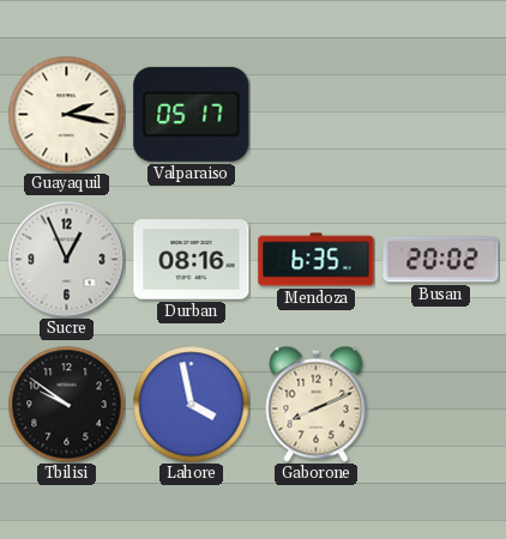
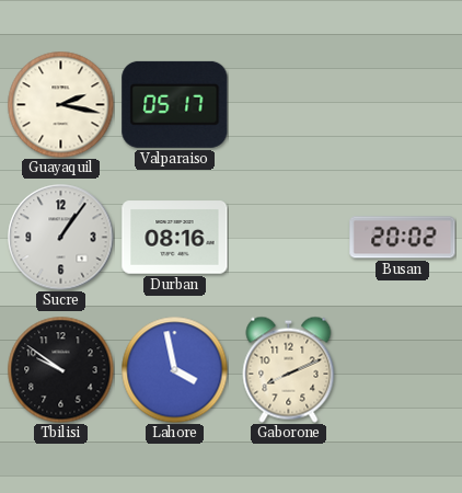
Sucre: 12:56 -> 1:06 (61, 238)
Mendoza: 6:35 -> none (317, 260)
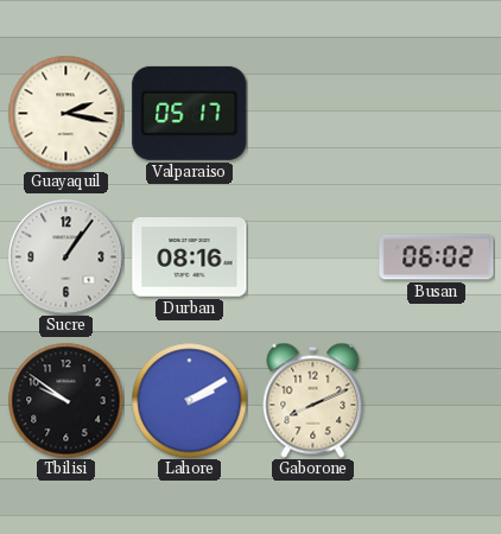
Busan: 20:02 -> 06:02 (437, 258)
Lahore: 3:58 -> 2:10 (189, 400)
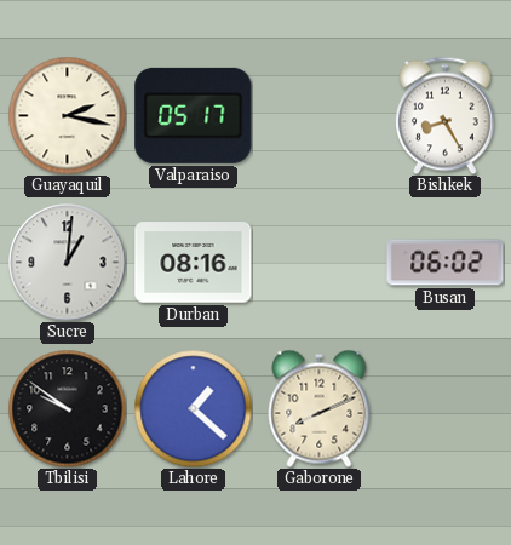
Bishkek: none -> 8:25 (446, 115)
Sucre: 1:06 -> 1:01 (68, 263)
Lahore: 2:10 -> 1:22 (193, 408)
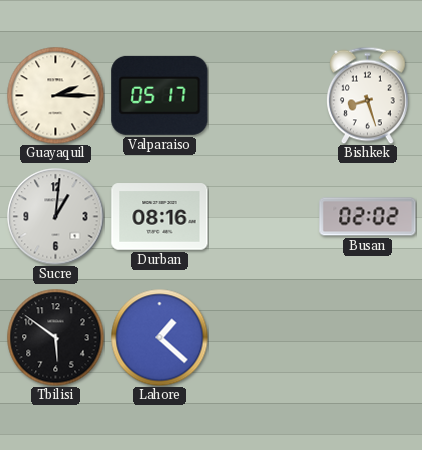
Guayaquil: 2:17 -> 2:15 (55, 95)
Bishkek: 8:25 -> 8:27 (368, 95)
Busan: 06:02 -> 02:02 (368, 217)
Tbilisi: 9:51 -> 5:51 (55, 337)
Gaborone: 8:11 -> none (320, 408)
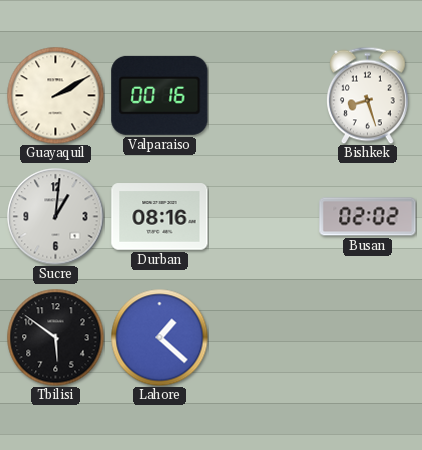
Guayaquil: 2:15 -> 2:10 (55, 95)
Valparaiso: 05:17 -> 00:16 (160, 95)
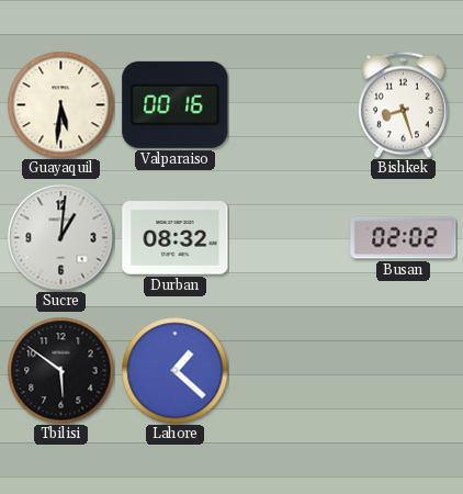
Guayaquil: 2:10 -> 5:31 (60, 104)
Durban: 08:16 -> 08:32 (176, 238)
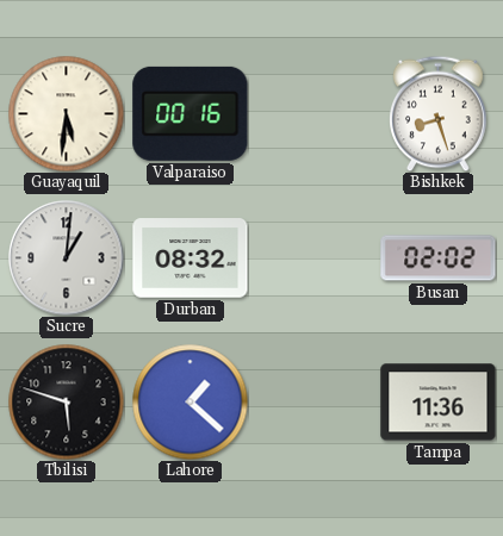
Tbilisi: 5:51 -> 5:48 (66, 401)
Tampa: none -> 11:36 (439, 403)
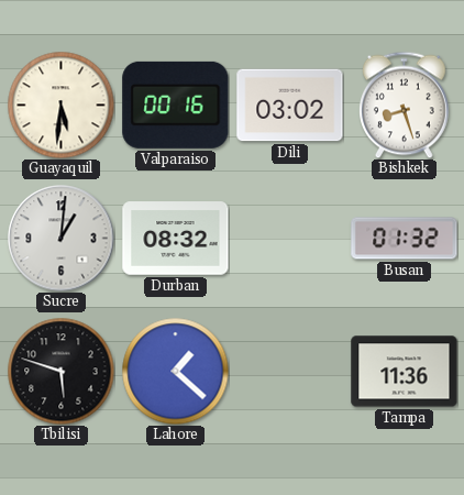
Dili: none -> 03:02 (290, 106)
Busan: 02:02 -> 01:32 (405, 239)
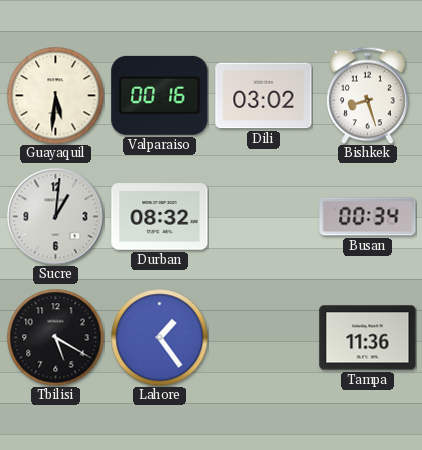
Busan: 01:32 -> 00:34 (368, 217)
Tbilisi: 5:48 -> 5:20 (55, 337)
Lahore: 1:22 -> 1:24 (159, 337)
